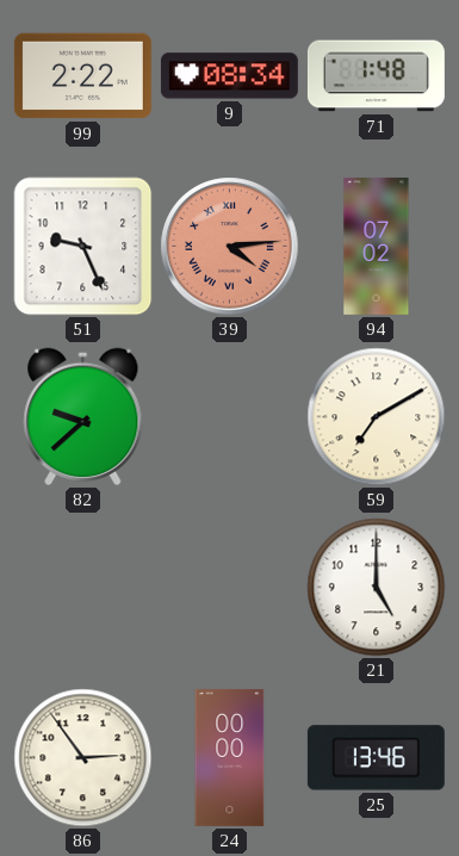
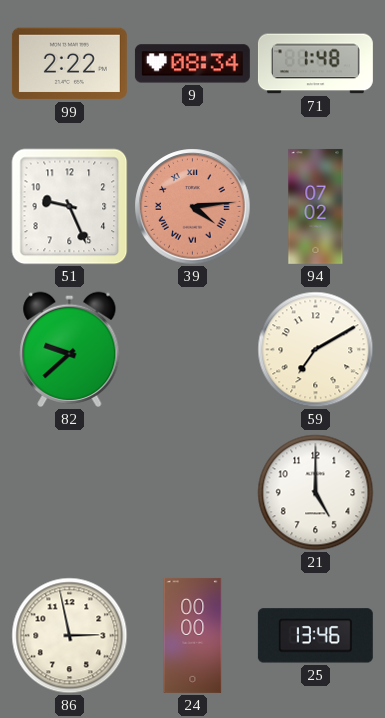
86: 2:54 -> 2:58 (70, 636)
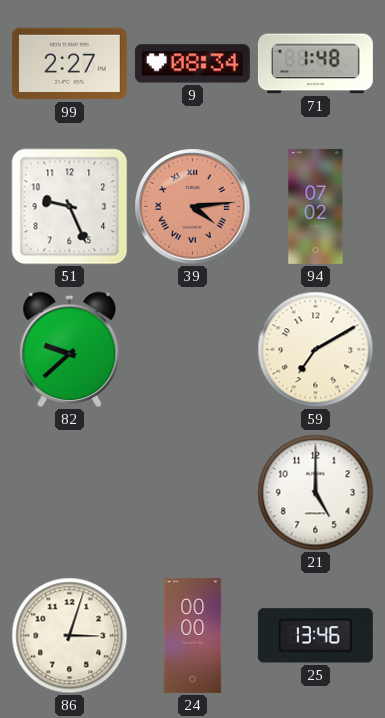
99: 2:22 -> 2:27 (69, 64)
86: 2:58 -> 3:03 (70, 636)
